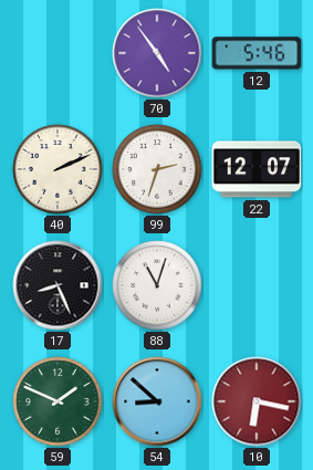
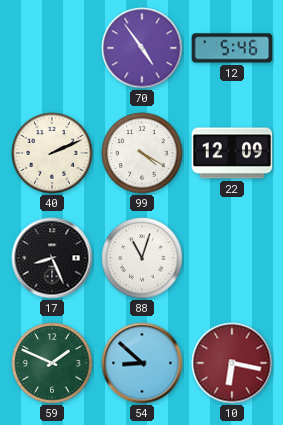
99: 2:33 -> 4:20 (142, 153)
22: 12:07 -> 12:09 (232, 153)
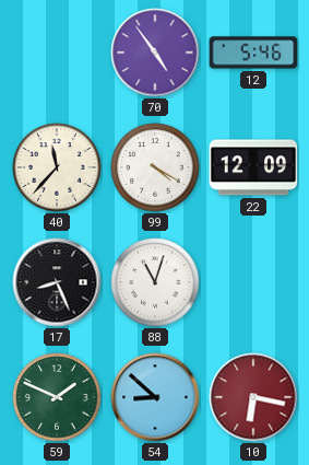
40: 2:11 -> 11:37 (57, 167)
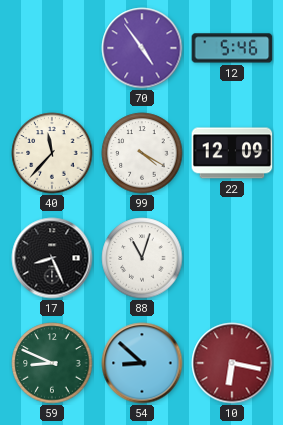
59: 1:49 -> 8:49 (52, 363)
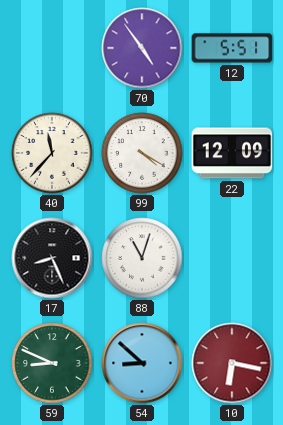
12: 5:46 -> 5:51 (232, 48)
